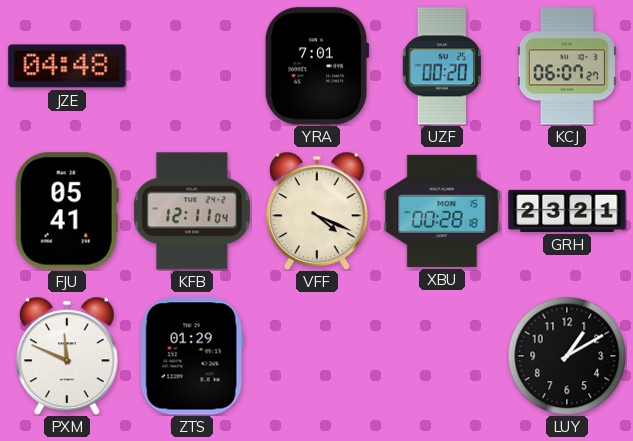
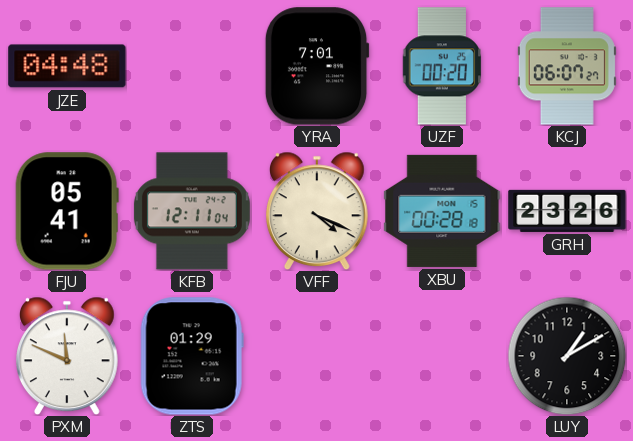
GRH: 23:21 -> 23:26 (567, 211)
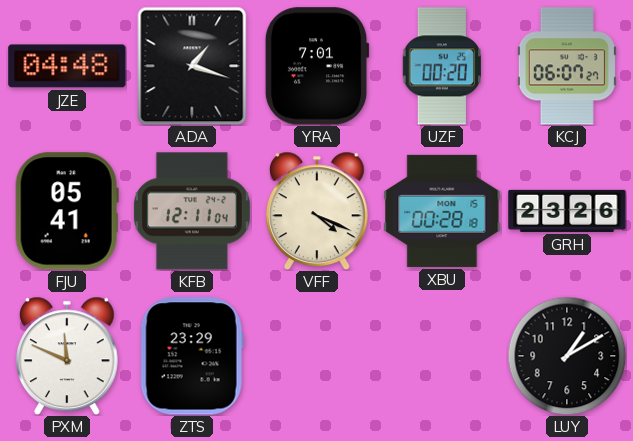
ADA: none -> 1:18 (192, 66)
ZTS: 01:29 -> 23:29 (192, 356)
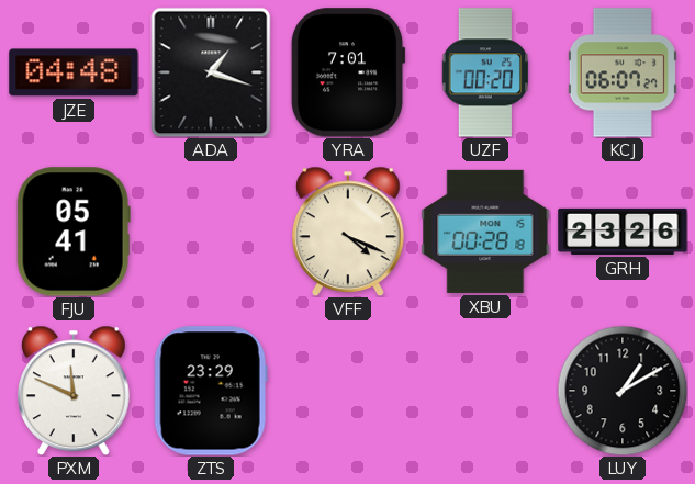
KFB: 12:11 -> none (192, 211)
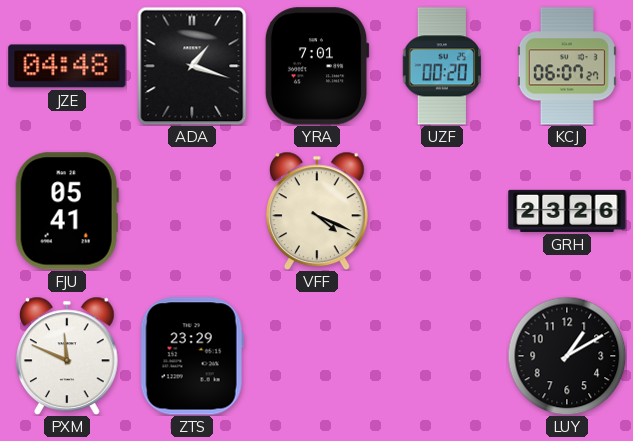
XBU: 00:28 -> none (485, 232)
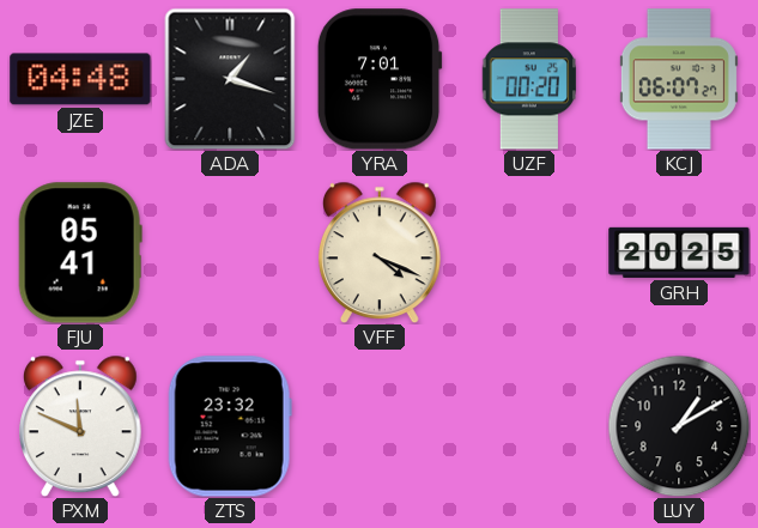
GRH: 23:26 -> 20:25 (679, 253)
ZTS: 23:29 -> 23:32 (230, 426)
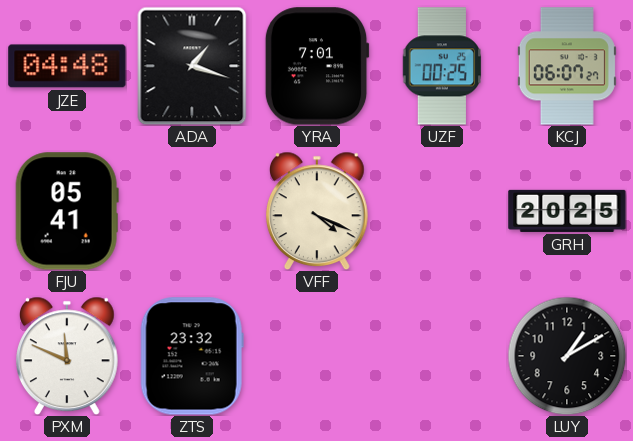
UZF: 00:20 -> 00:25 (441, 66)
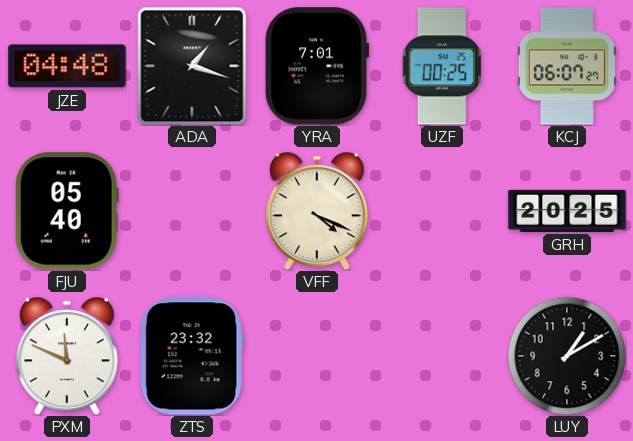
FJU: 05:41 -> 05:40 (67, 211)
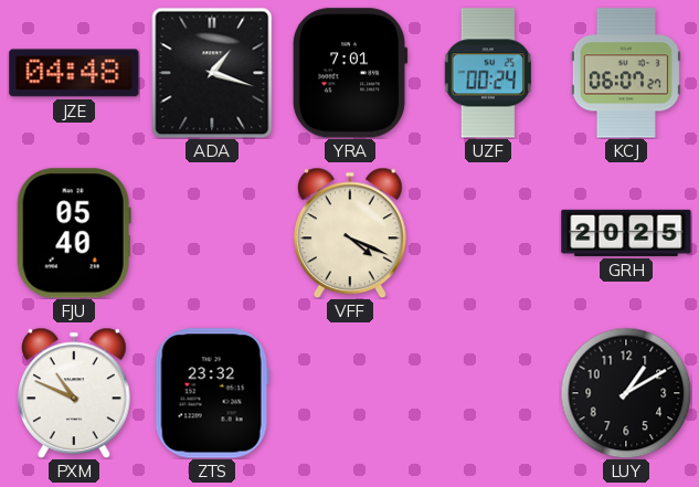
UZF: 00:25 -> 00:24 (487, 73)
PXM: 11:49 -> 10:49 (75, 393)
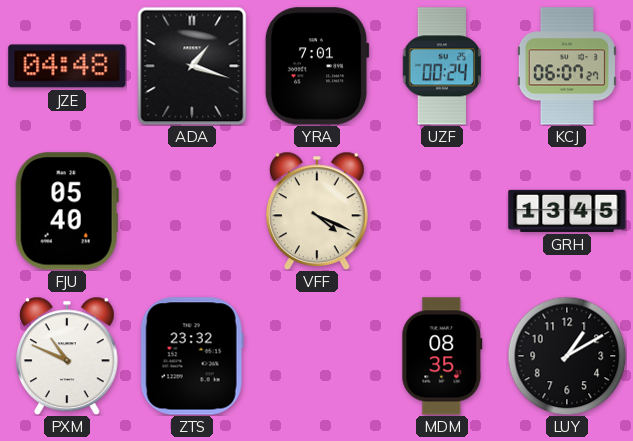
GRH: 20:25 -> 13:45 (567, 211)
MDM: none -> 08:35 (442, 356)
